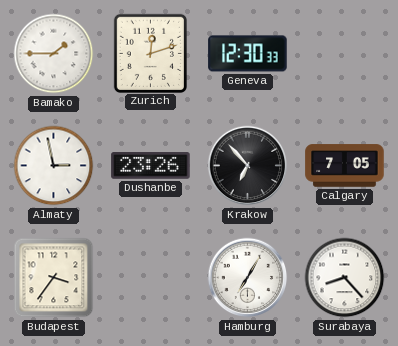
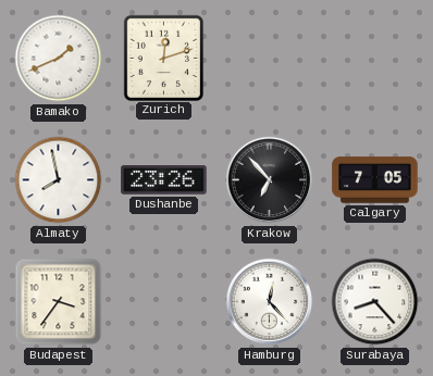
Bamako: 1:45 -> 1:41 (59, 59)
Geneva: 12:30 -> none (248, 54)
Almaty: 2:58 -> 7:58 (59, 180)
Hamburg: 7:05 -> 12:23 (270, 302)
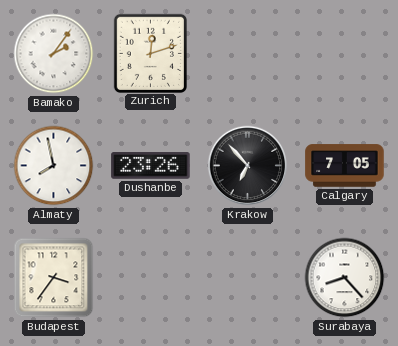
Bamako: 1:41 -> 2:06 (54, 54)
Hamburg: 12:23 -> none (270, 302)
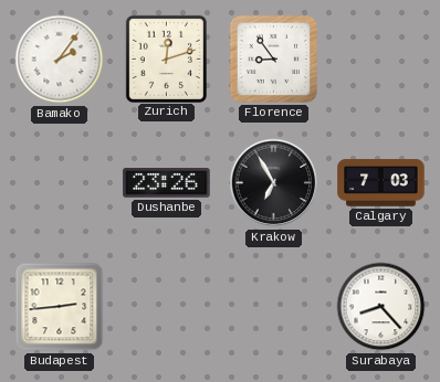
Florence: none -> 8:54 (273, 59)
Almaty: 7:58 -> none (54, 166)
Krakow: 6:53 -> 6:55 (274, 183)
Calgary: 7:05 -> 7:03 (381, 183)
Budapest: 3:36 -> 2:44 (60, 307)
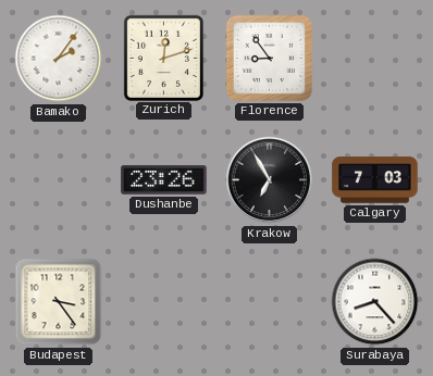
Budapest: 2:44 -> 3:24 (59, 302)
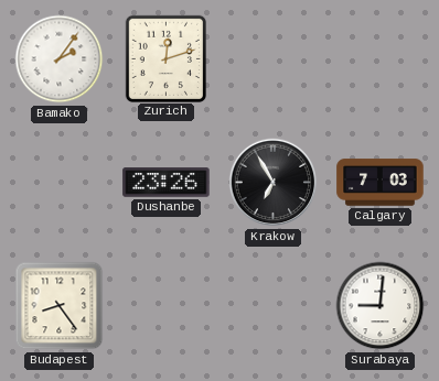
Florence: 8:54 -> none (269, 58)
Budapest: 3:24 -> 8:24 (60, 306)
Surabaya: 8:23 -> 9:01 (381, 306)
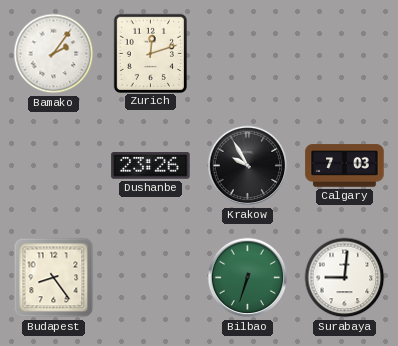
Krakow: 6:55 -> 9:55 (248, 166)
Bilbao: none -> 6:33 (248, 278)
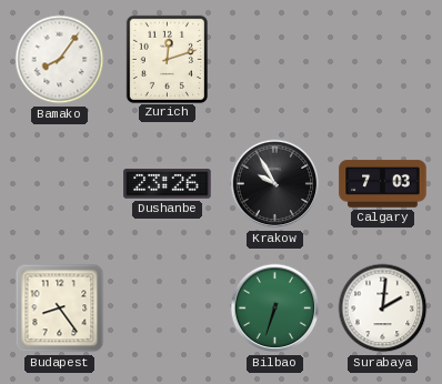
Bamako: 2:06 -> 8:06 (60, 60)
Surabaya: 9:01 -> 2:01 (383, 309)
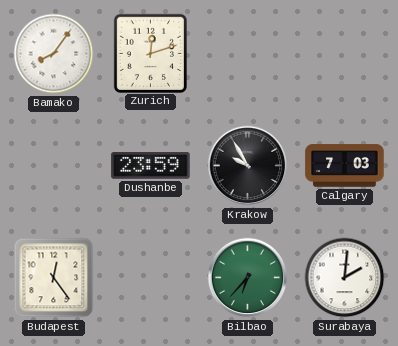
Dushanbe: 23:26 -> 23:59 (151, 166)
Budapest: 8:24 -> 12:24 (54, 278)
Bilbao: 6:33 -> 6:37 (248, 278)
